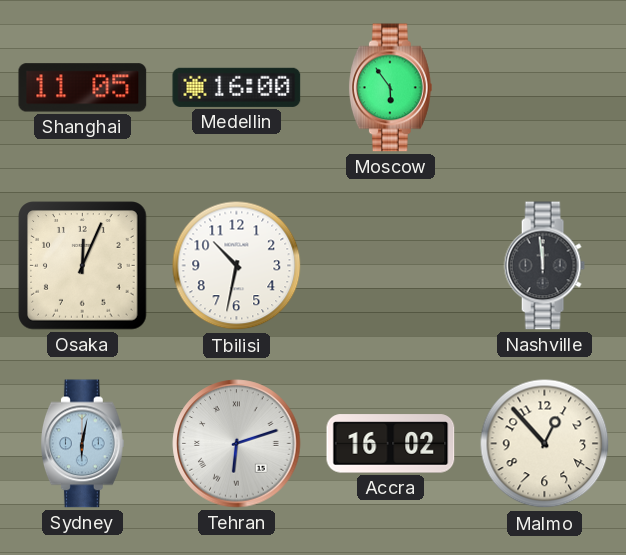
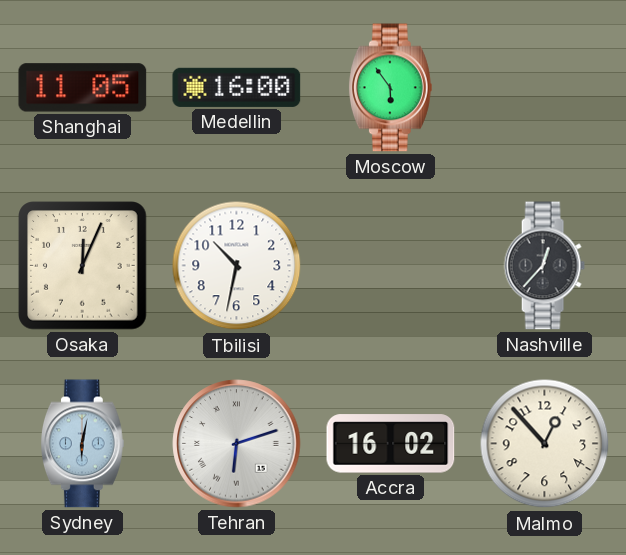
Nashville: 11:59 -> 12:37 (544, 266)
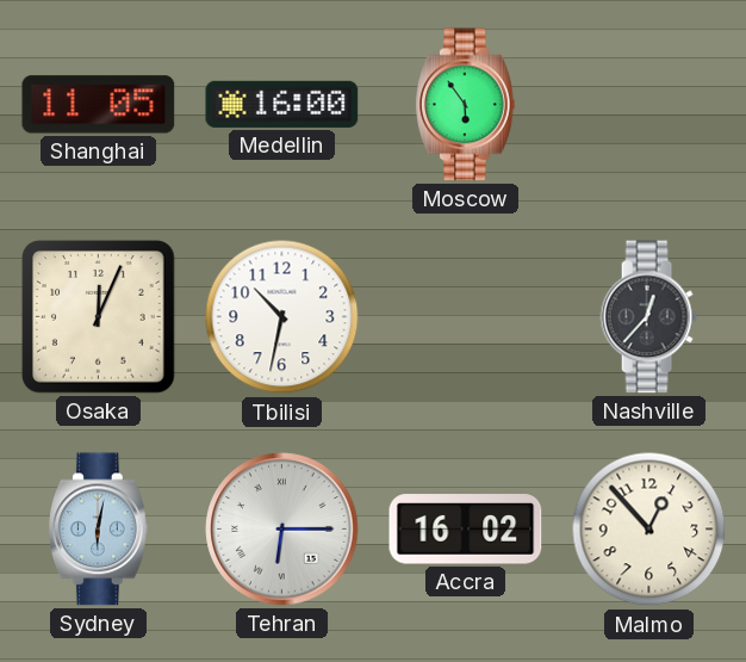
Tehran: 6:12 -> 6:15 (282, 530)
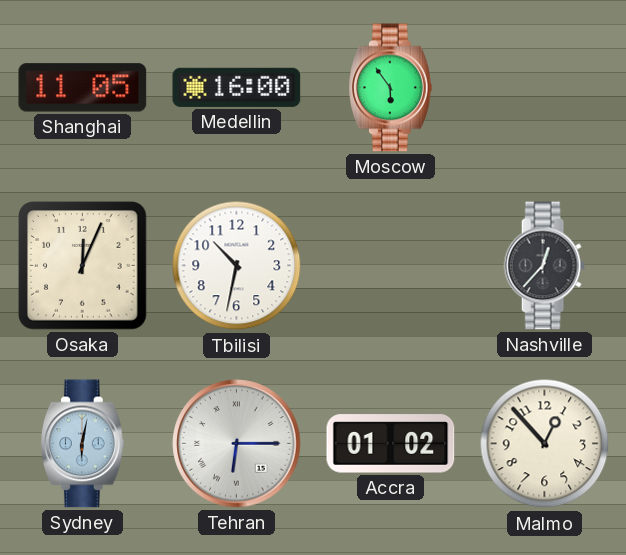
Accra: 16:02 -> 01:02 (391, 444)
